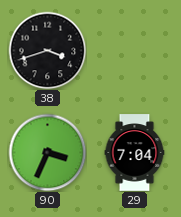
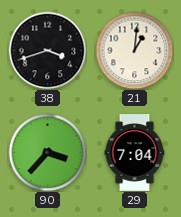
21: none -> 1:01 (134, 50)
90: 3:34 -> 3:37 (47, 152)
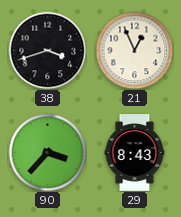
21: 1:01 -> 12:56 (134, 50)
29: 7:04 -> 8:43 (135, 153)
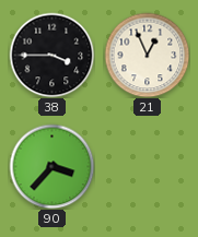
38: 3:42 -> 3:45 (51, 55)
29: 8:43 -> none (135, 153)
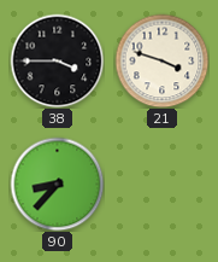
21: 12:56 -> 3:48 (161, 60)
90: 3:37 -> 8:37 (57, 184)
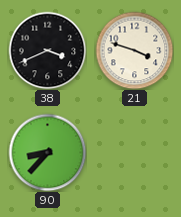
38: 3:45 -> 3:41 (47, 50)
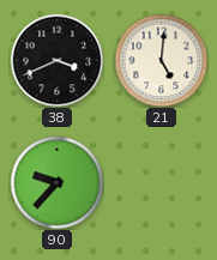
21: 3:48 -> 5:01 (161, 60)
90: 8:37 -> 9:37 (56, 182)
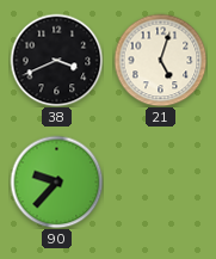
21: 5:01 -> 5:03 (160, 60)
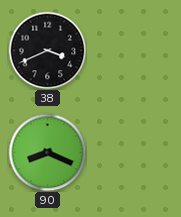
21: 5:03 -> none (160, 60)
90: 9:37 -> 8:19 (47, 152)
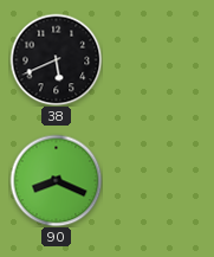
38: 3:41 -> 5:41 (56, 59)
